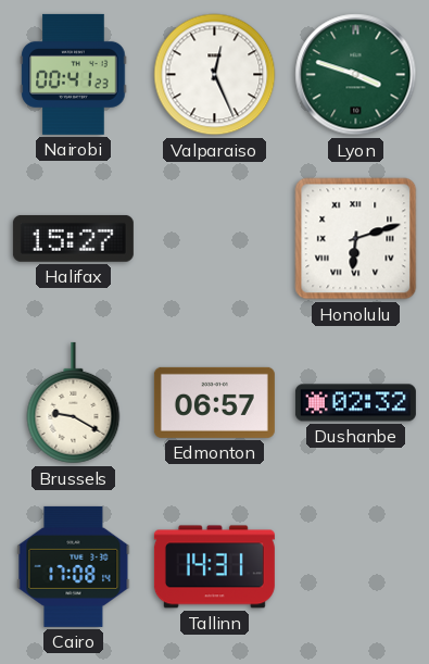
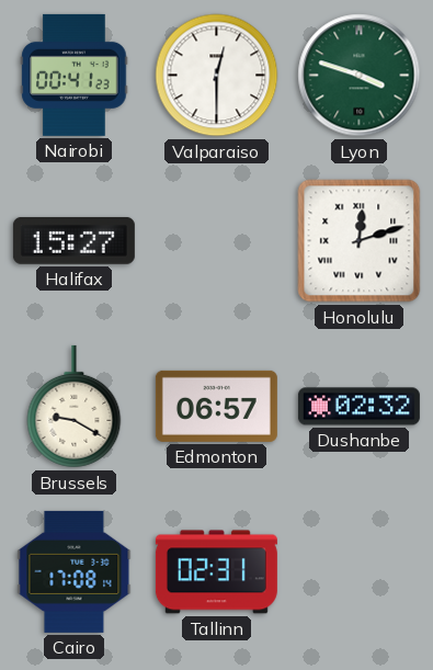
Valparaiso: 12:26 -> 12:30 (217, 76)
Honolulu: 6:12 -> 12:12 (360, 241)
Tallinn: 14:31 -> 02:31 (216, 572)
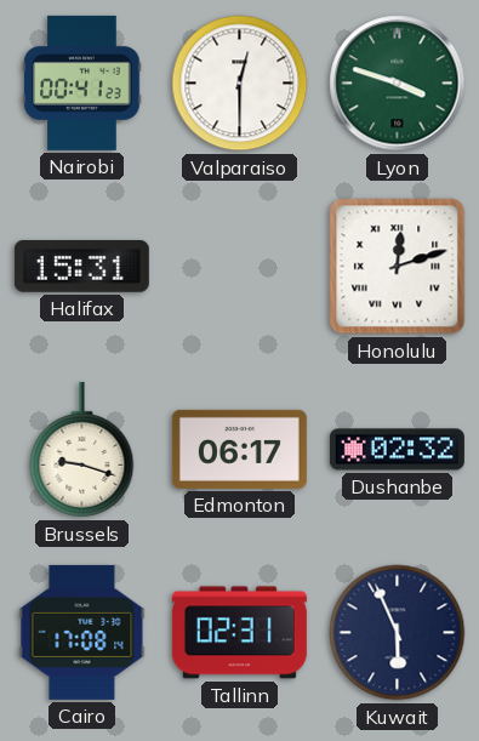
Halifax: 15:27 -> 15:31 (81, 266)
Brussels: 9:20 -> 9:18 (82, 450)
Edmonton: 06:57 -> 06:17 (239, 449)
Kuwait: none -> 5:56 (398, 633)
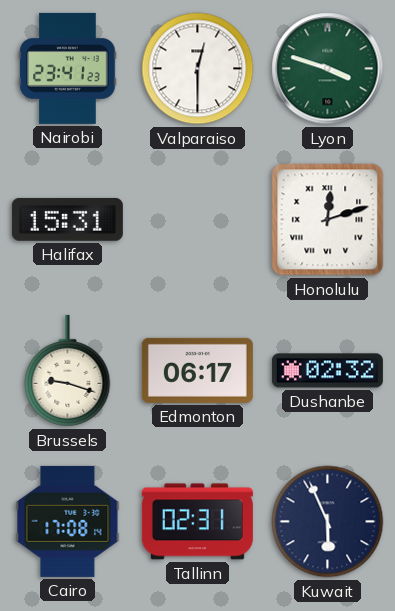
Nairobi: 00:41 -> 23:41 (68, 68)
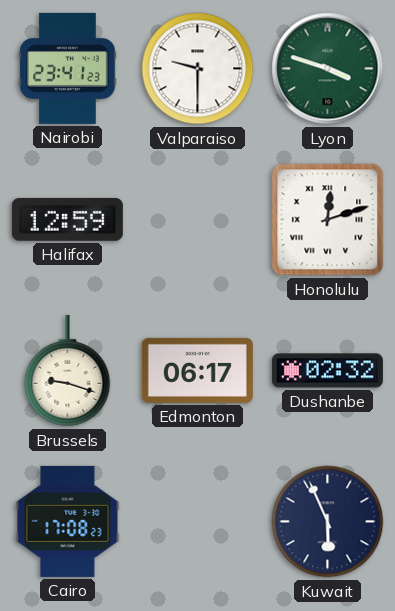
Valparaiso: 12:30 -> 9:30 (198, 69)
Halifax: 15:31 -> 12:59 (67, 219)
Cairo: 17:08:14 -> 17:08:23 (68, 521)
Tallinn: 02:31 -> none (197, 522)
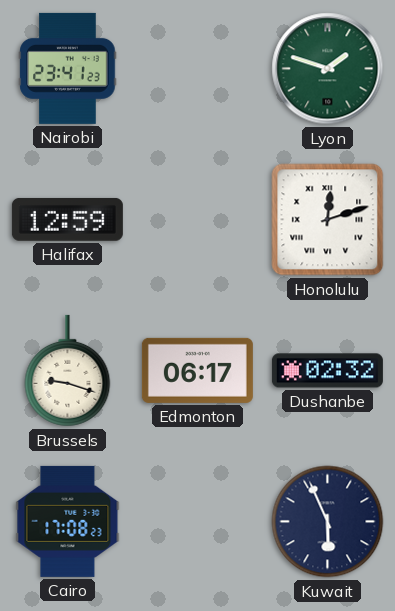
Valparaiso: 9:30 -> none (198, 69)
Lyon: 3:48 -> 1:48 (328, 69)
